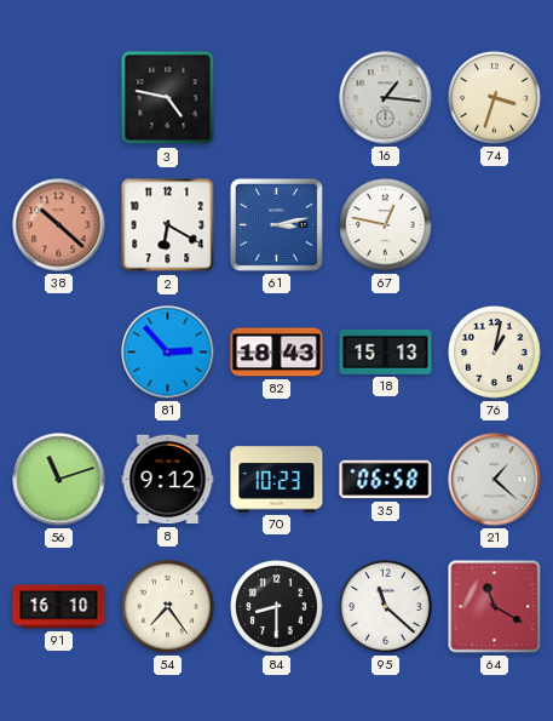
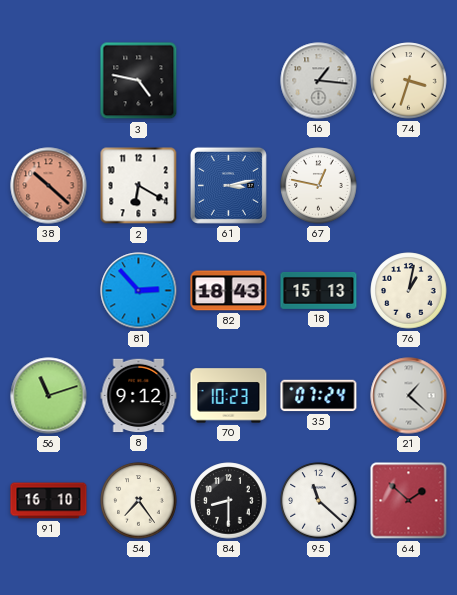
35: 06:58 -> 07:24 (319, 396)
64: 11:20 -> 1:52 (409, 501)
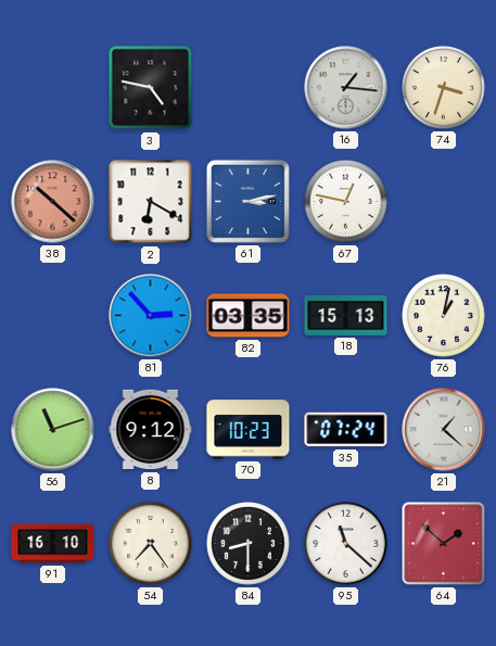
82: 18:43 -> 03:35 (249, 316)
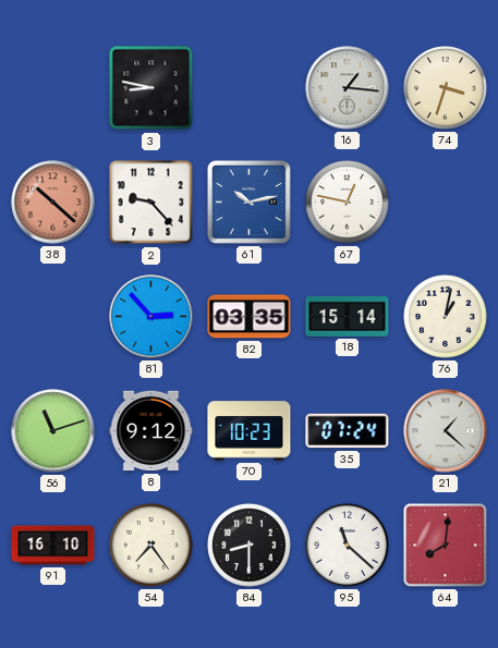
3: 4:47 -> 8:47 (151, 88)
2: 6:20 -> 9:23 (151, 203)
61: 3:13 -> 10:13 (248, 201)
18: 15:13 -> 15:14 (348, 316)
64: 1:52 -> 8:01 (446, 546)
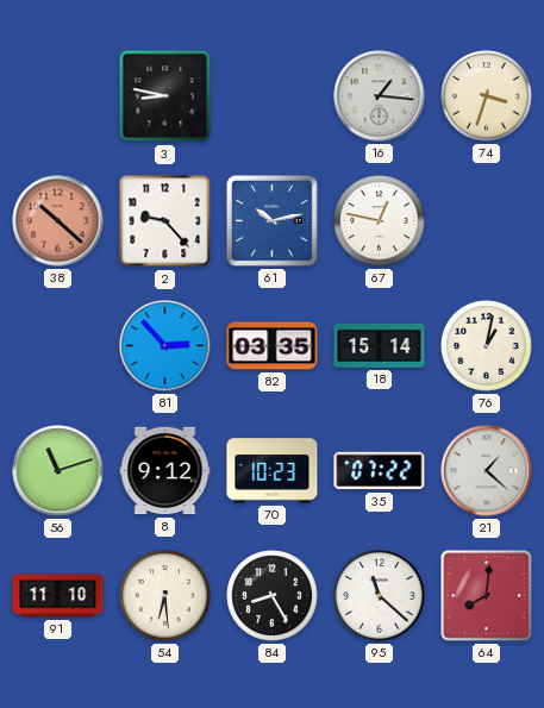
35: 07:24 -> 07:22 (380, 471)
91: 16:10 -> 11:10 (58, 596)
54: 7:24 -> 6:29 (165, 596)
84: 8:30 -> 8:25 (273, 596)
